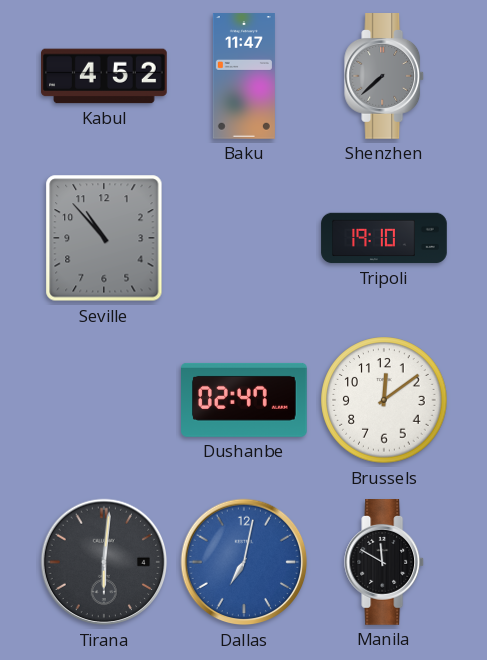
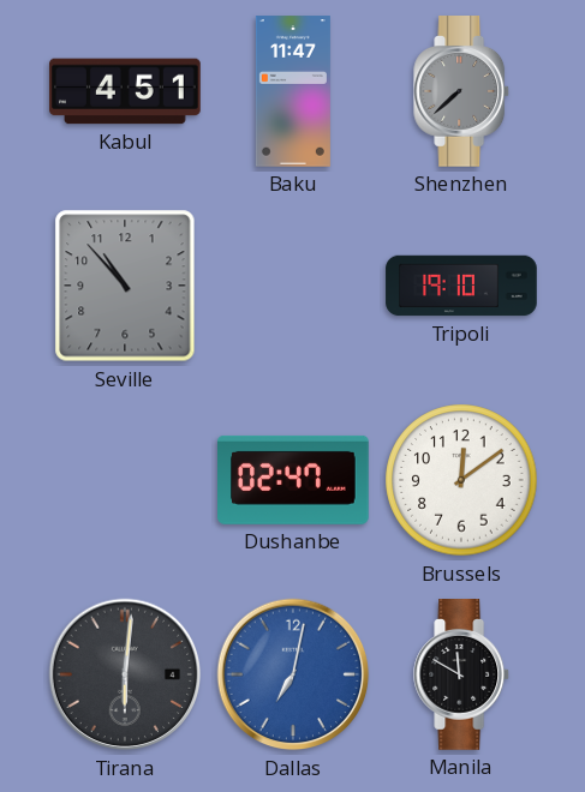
Kabul: 4:52 -> 4:51 (125, 91)
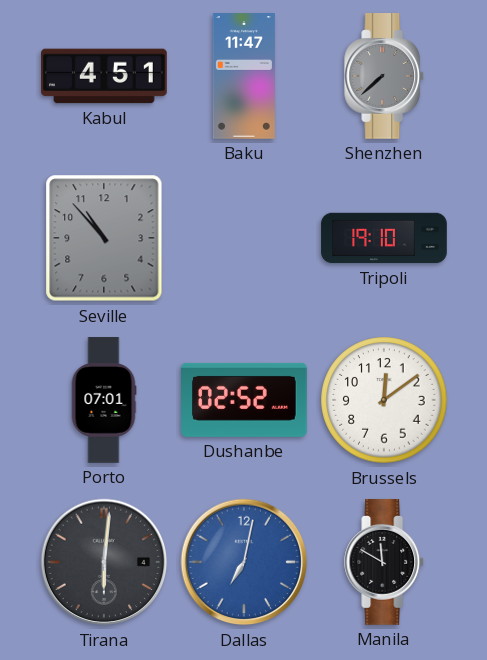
Porto: none -> 07:01 (104, 400)
Dushanbe: 02:47 -> 02:52 (245, 400)
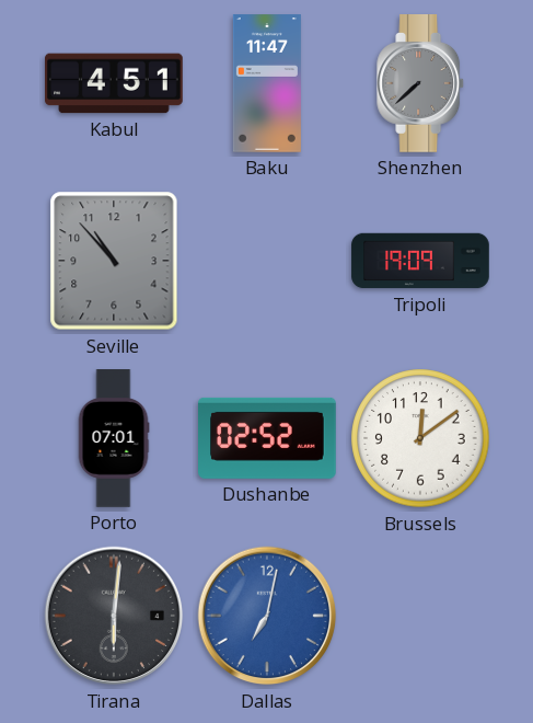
Tripoli: 19:10 -> 19:09 (420, 261)
Manila: 11:50 -> none (385, 563)
